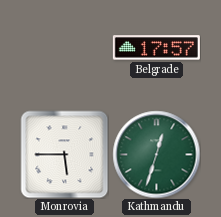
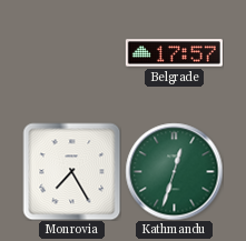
Monrovia: 5:45 -> 7:25 (71, 171)
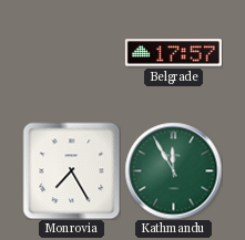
Kathmandu: 12:33 -> 11:55 (173, 170)
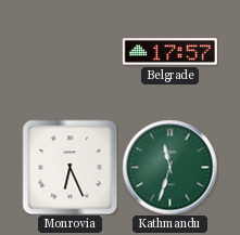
Monrovia: 7:25 -> 6:26 (70, 167)
Kathmandu: 11:55 -> 11:33 (169, 167)
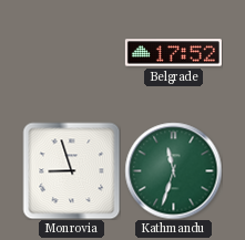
Belgrade: 17:57 -> 17:52 (173, 53)
Monrovia: 6:26 -> 8:57 (71, 170)
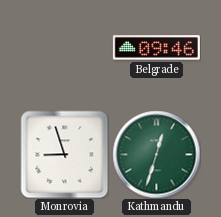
Belgrade: 17:52 -> 09:46 (156, 48)
Kathmandu: 11:33 -> 12:33 (156, 154)
